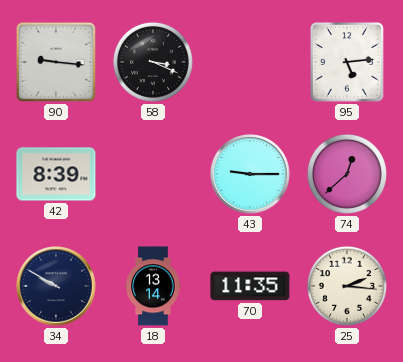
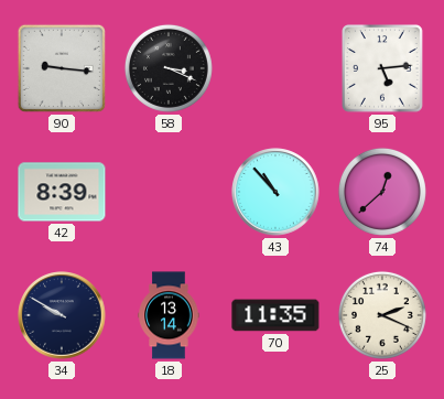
43: 9:15 -> 10:53 (275, 192)
25: 2:16 -> 2:19 (382, 315)
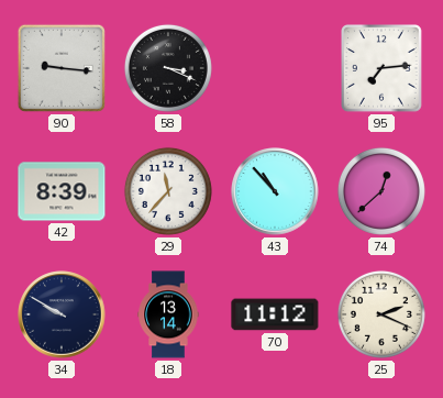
95: 5:14 -> 7:14 (383, 69)
29: none -> 11:37 (168, 191)
70: 11:35 -> 11:12 (275, 314)
